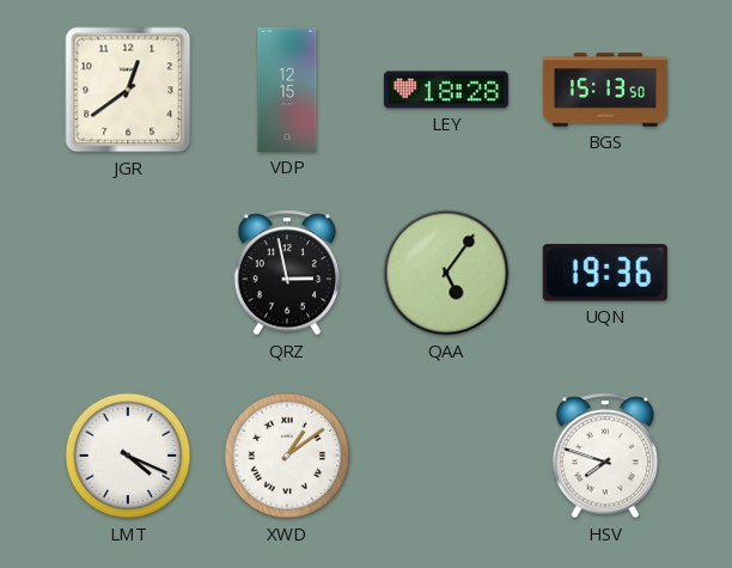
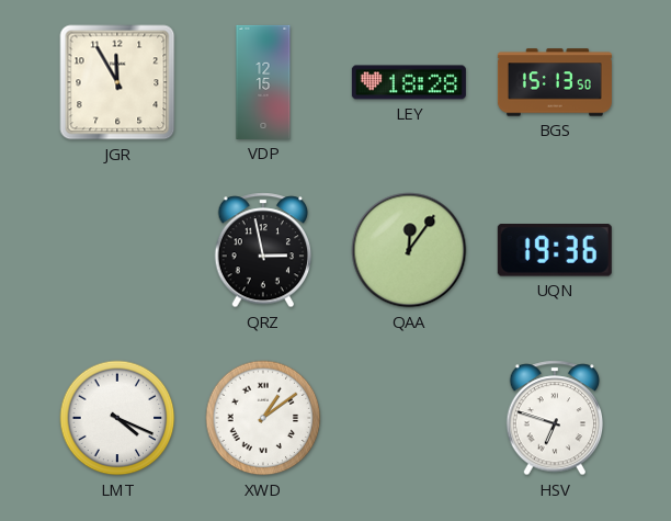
JGR: 12:39 -> 11:55 (117, 82)
QAA: 5:06 -> 12:06 (409, 250)
HSV: 7:48 -> 6:48 (555, 418)
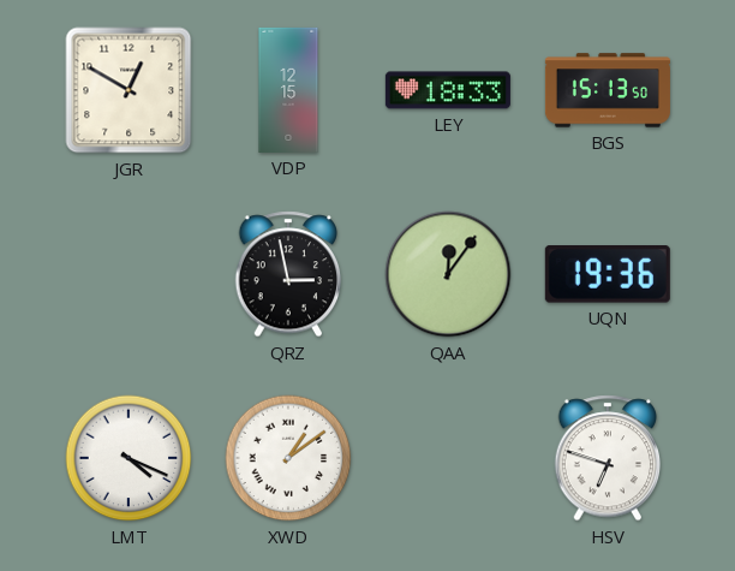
JGR: 11:55 -> 12:50 (129, 90)
LEY: 18:28 -> 18:33 (448, 90)
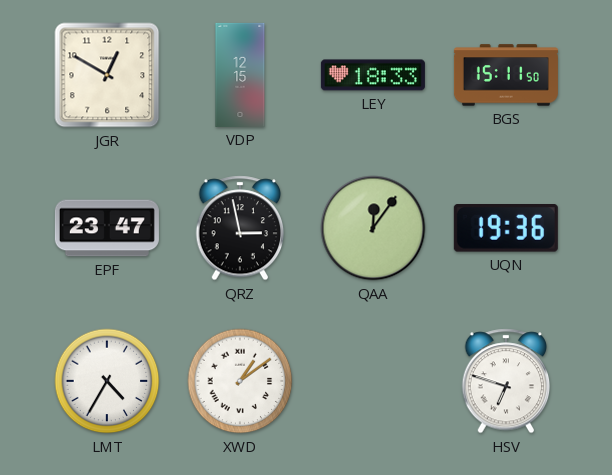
BGS: 15:13 -> 15:11 (506, 75)
EPF: none -> 23:47 (107, 228)
LMT: 4:19 -> 4:35 (107, 381)
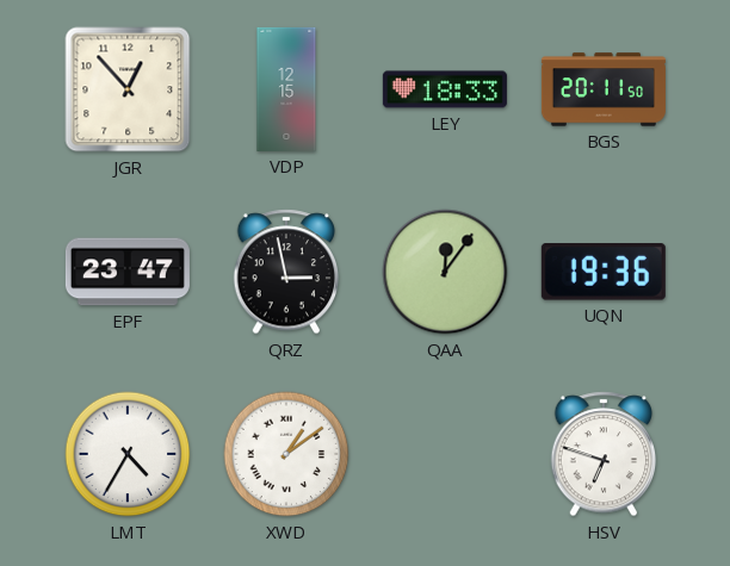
JGR: 12:50 -> 12:53 (128, 89)
BGS: 15:11 -> 20:11 (604, 89)
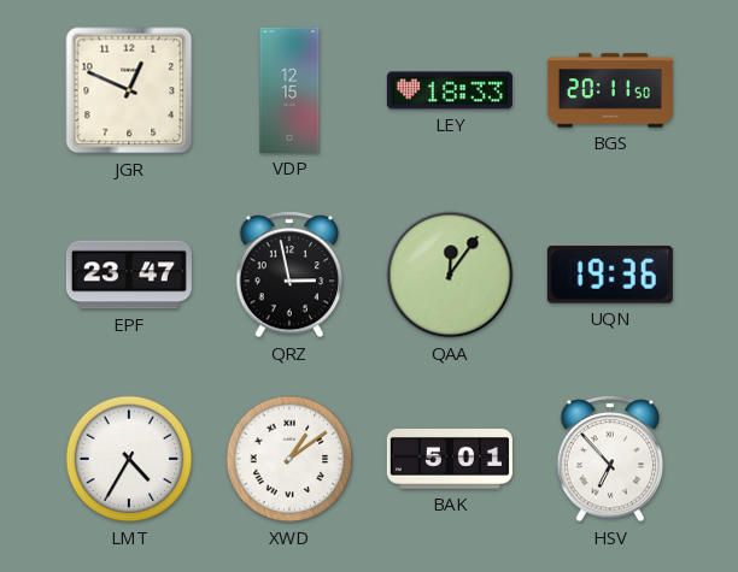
JGR: 12:53 -> 12:49 (129, 90)
BAK: none -> 5:01 (450, 460)
HSV: 6:48 -> 6:53 (610, 459)
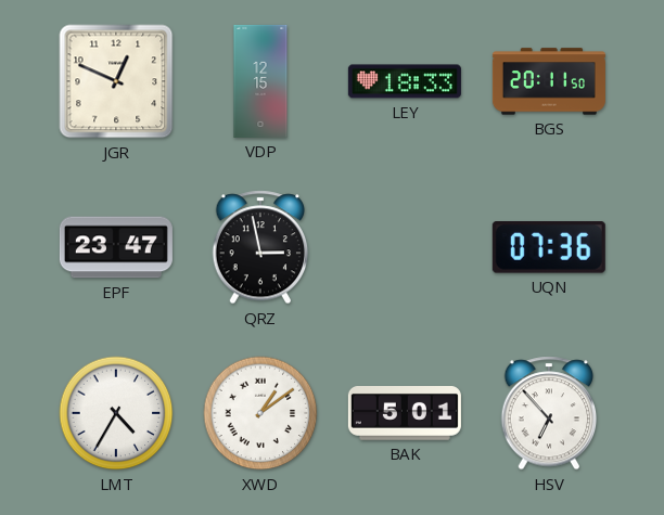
QAA: 12:06 -> none (450, 275)
UQN: 19:36 -> 07:36 (549, 248)
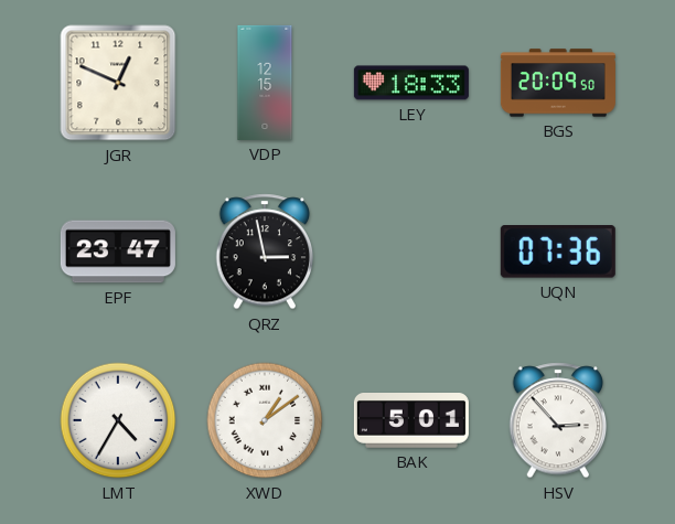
BGS: 20:11 -> 20:09 (558, 83)
HSV: 6:53 -> 2:53 (558, 420)
